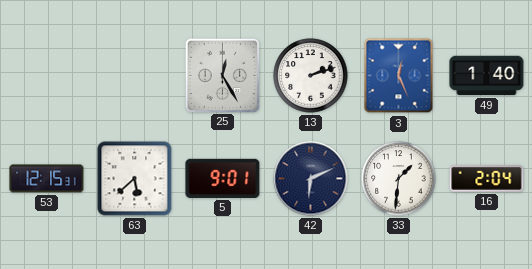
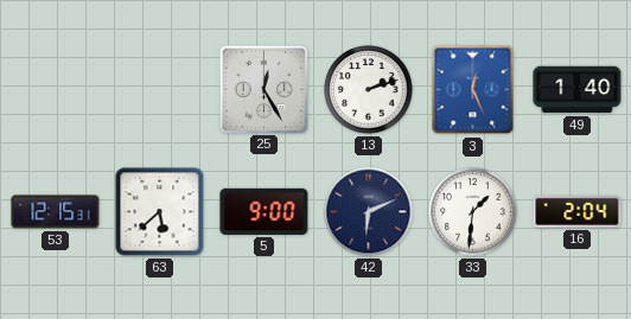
5: 9:01 -> 9:00 (264, 211)
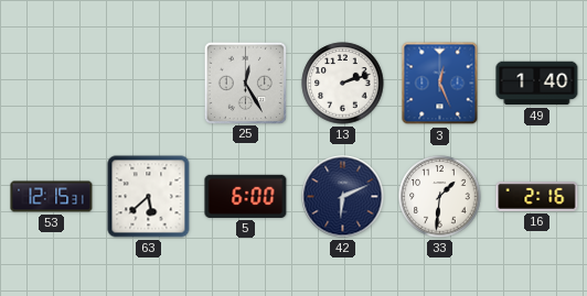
5: 9:00 -> 6:00 (246, 196)
16: 2:04 -> 2:16 (537, 197)
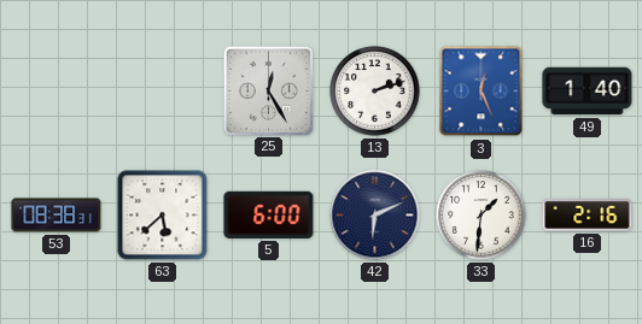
53: 12:15 -> 08:38 (57, 216)
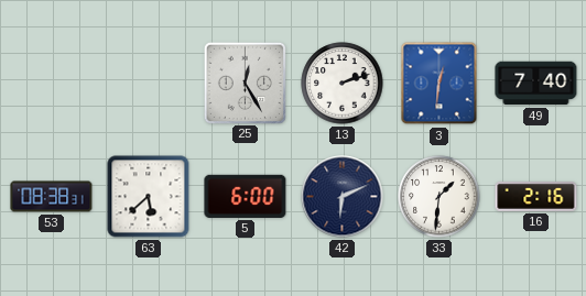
3: 12:26 -> 12:31 (439, 84)
49: 1:40 -> 7:40 (536, 84)
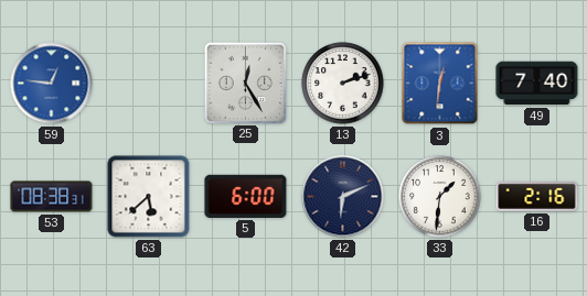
59: none -> 12:46 (52, 84)
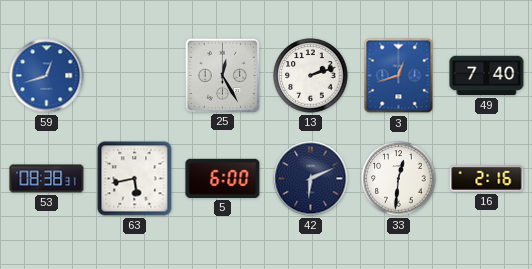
59: 12:46 -> 12:42 (47, 76)
3: 12:31 -> 12:42 (399, 76)
63: 5:38 -> 5:43 (135, 179)
33: 1:31 -> 12:31 (399, 179)
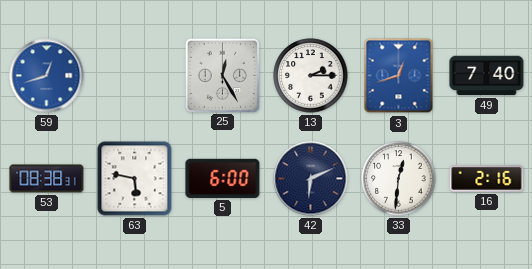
13: 2:12 -> 2:15 (311, 76)
63: 5:43 -> 5:47 (135, 179)
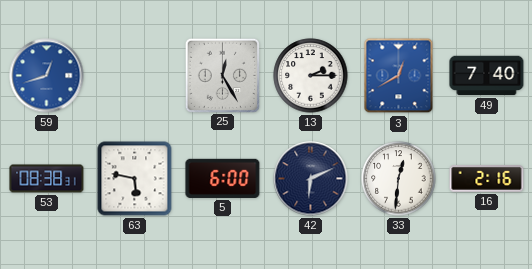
3: 12:42 -> 12:40 (399, 76)
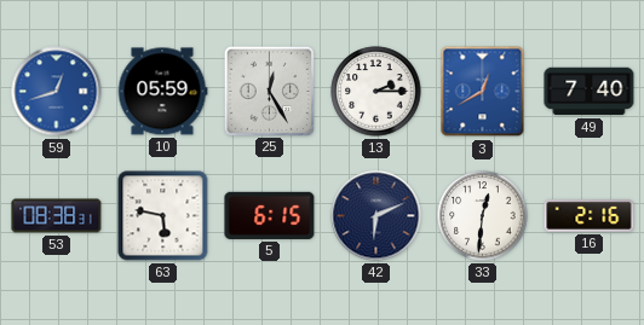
10: none -> 05:59 (162, 92)
5: 6:00 -> 6:15 (270, 215)
